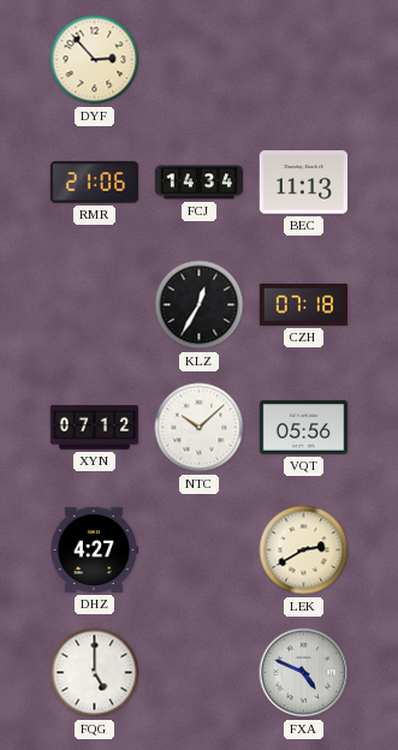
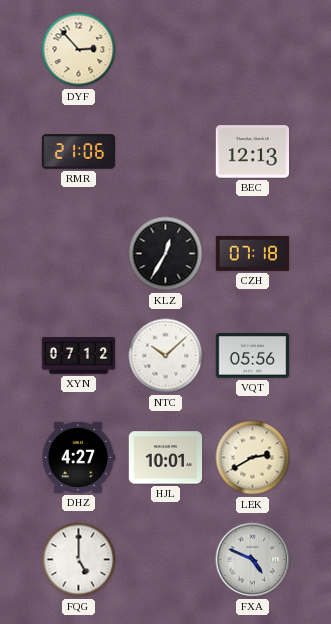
FCJ: 14:34 -> none (200, 183)
BEC: 11:13 -> 12:13 (253, 152)
HJL: none -> 10:01 (166, 458)
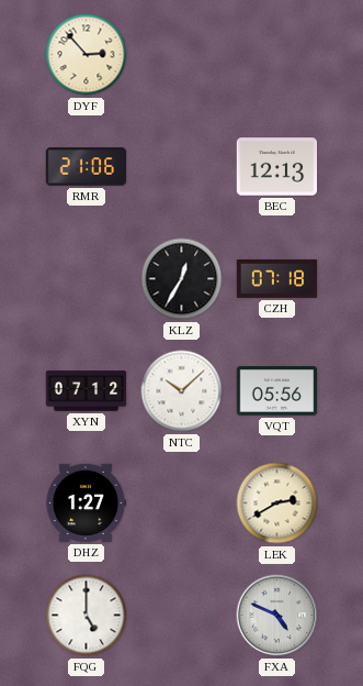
DHZ: 4:27 -> 1:27 (86, 502)
HJL: 10:01 -> none (166, 458)
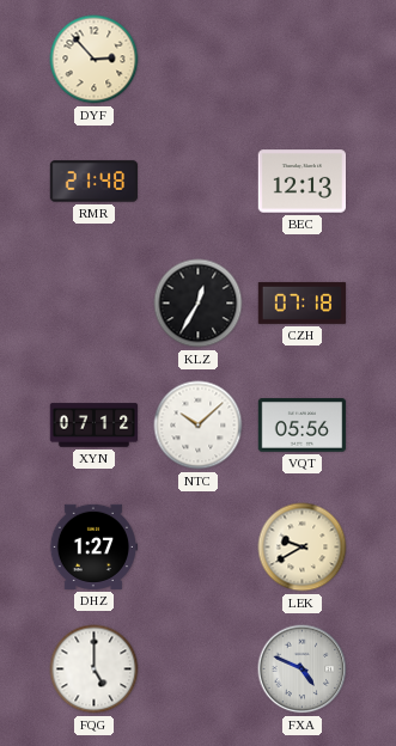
RMR: 21:06 -> 21:48 (95, 182)
LEK: 2:40 -> 9:40 (303, 548)
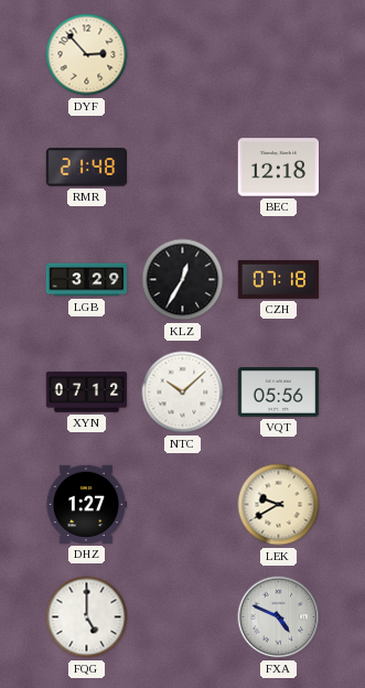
BEC: 12:13 -> 12:18 (279, 168)
LGB: none -> 3:29 (87, 280)
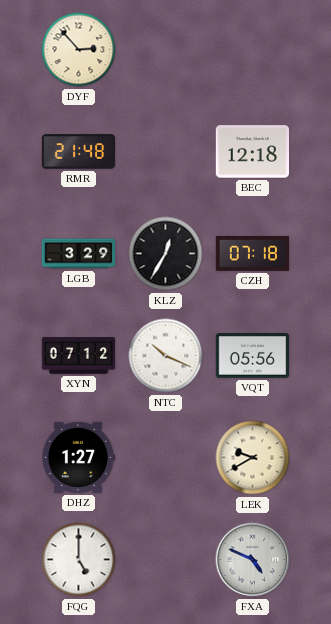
NTC: 10:08 -> 10:19 (166, 356)
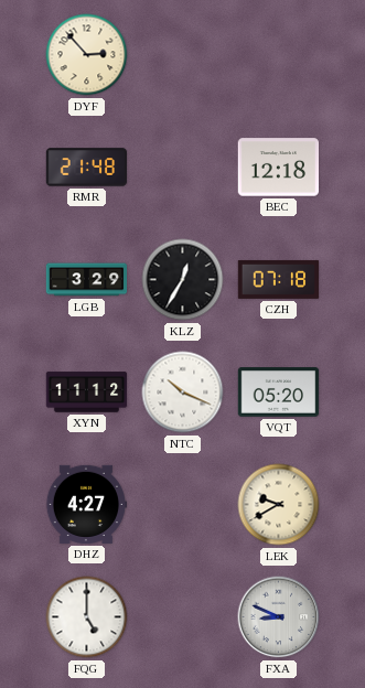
XYN: 07:12 -> 11:12 (87, 393)
VQT: 05:56 -> 05:20 (279, 393)
DHZ: 1:27 -> 4:27 (86, 504)
FXA: 4:49 -> 8:49 (279, 617)
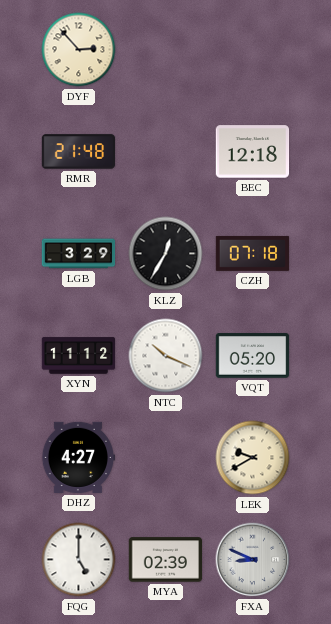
MYA: none -> 02:39 (166, 560)
